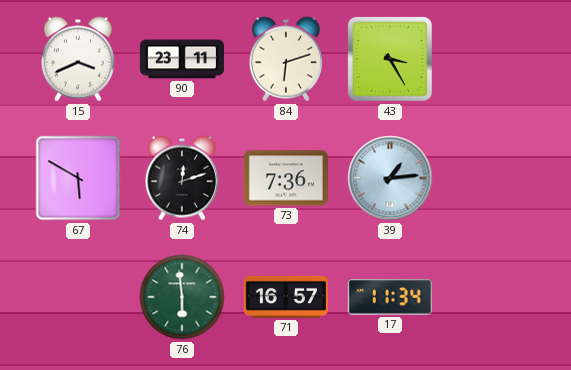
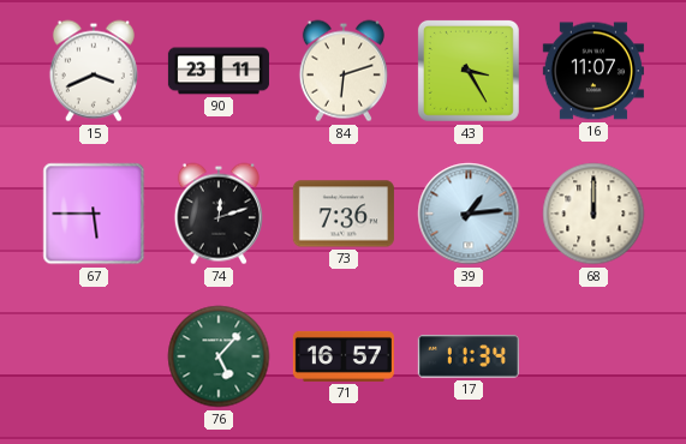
16: none -> 11:07 (593, 71)
67: 5:50 -> 5:45 (94, 214)
68: none -> 12:00 (593, 214)
76: 5:59 -> 5:07 (219, 356)
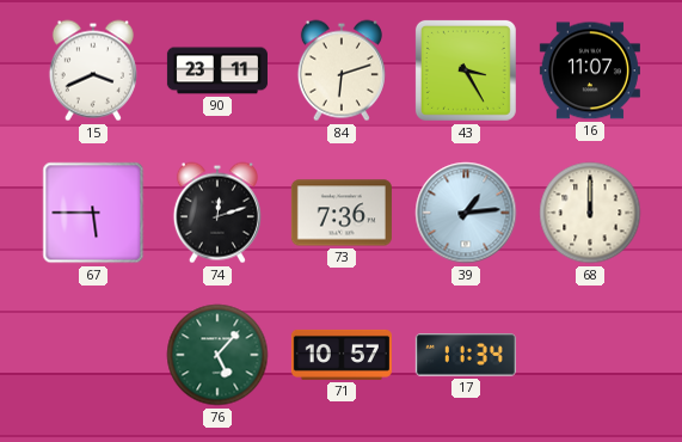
71: 16:57 -> 10:57 (342, 355)
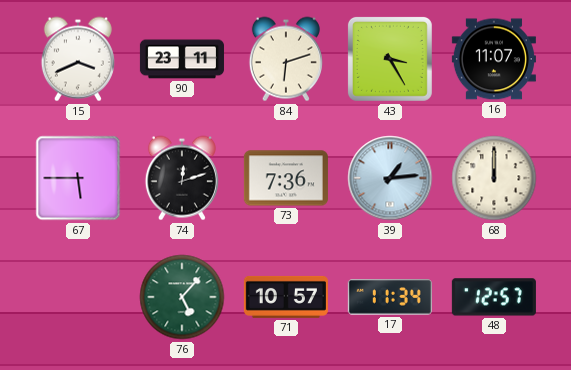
48: none -> 12:57 (494, 297)
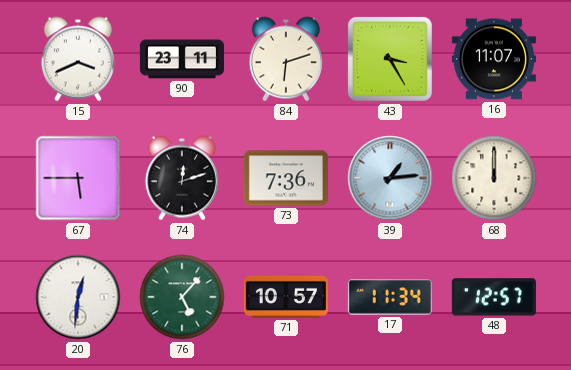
20: none -> 12:31 (78, 297)
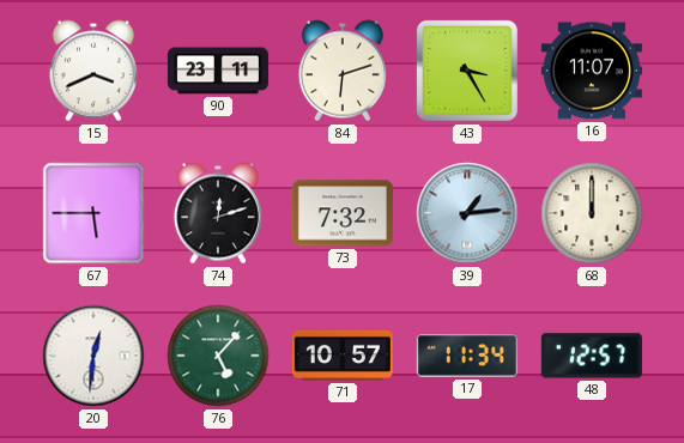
73: 7:36 -> 7:32 (343, 213)
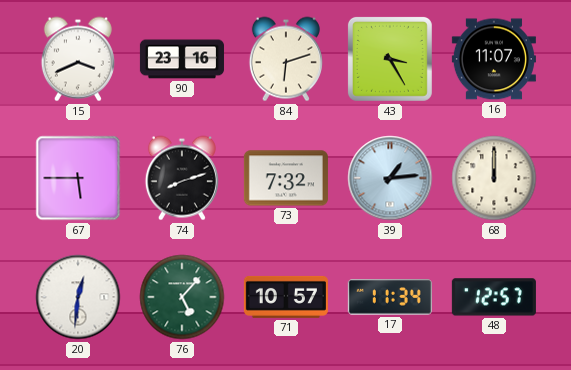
90: 23:11 -> 23:16 (182, 59)
74: 12:12 -> 8:12 (182, 178)
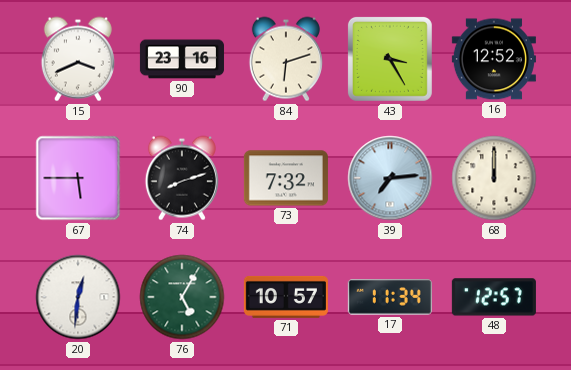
16: 11:07 -> 12:52 (494, 59)
39: 1:14 -> 7:14 (390, 178)
76: 5:07 -> 5:05 (182, 297)
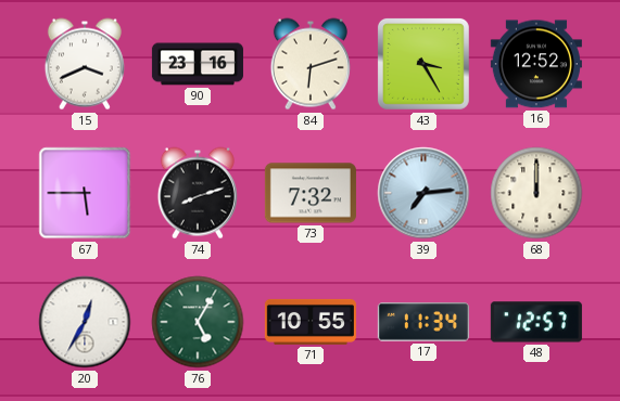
20: 12:31 -> 12:35 (85, 322)
71: 10:57 -> 10:55 (311, 322)
